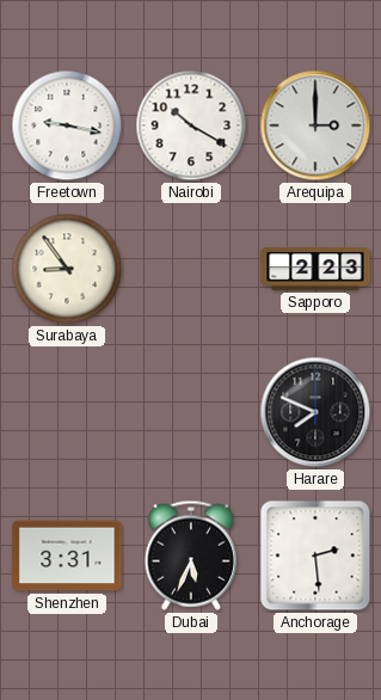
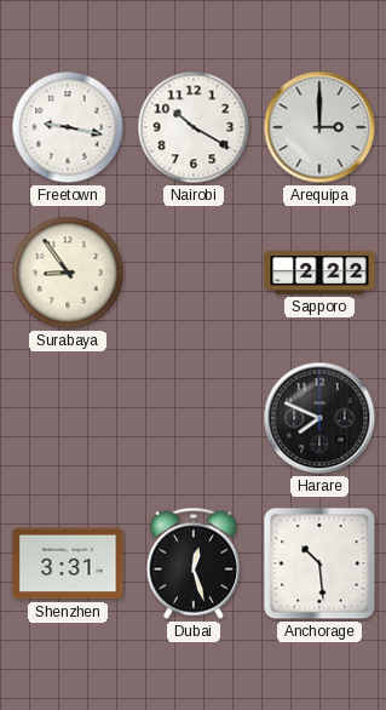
Sapporo: 2:23 -> 2:22 (319, 273)
Dubai: 5:34 -> 12:27 (192, 563)
Anchorage: 2:29 -> 10:29 (319, 563)
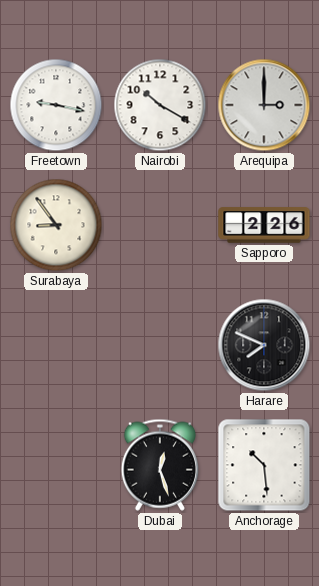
Sapporo: 2:22 -> 2:26 (264, 225)
Shenzhen: 3:31 -> none (68, 563)
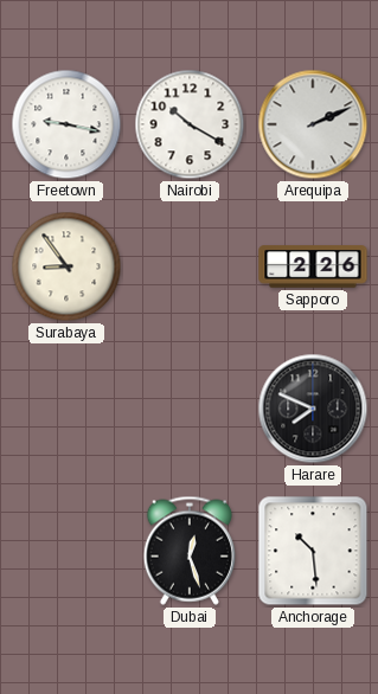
Arequipa: 3:00 -> 2:11 (313, 124)
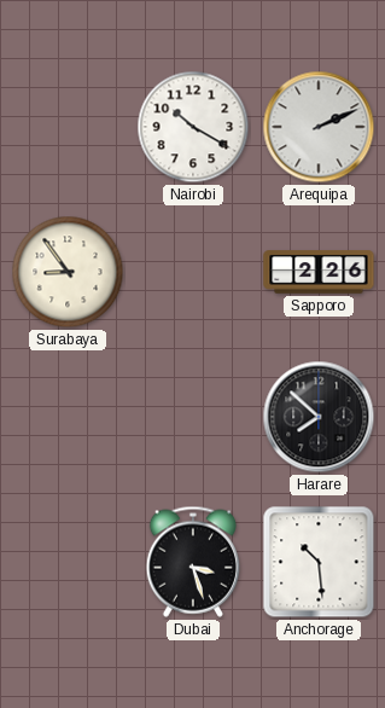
Freetown: 9:17 -> none (66, 124)
Harare: 7:49 -> 7:52 (319, 417)
Dubai: 12:27 -> 3:27 (192, 562)
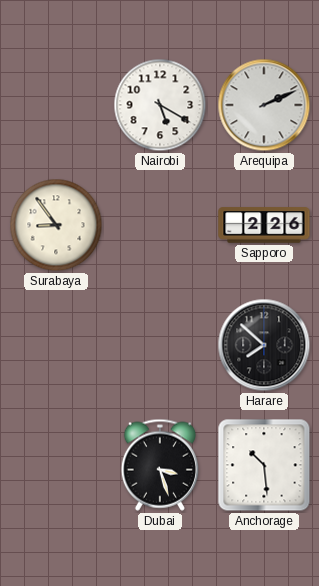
Nairobi: 10:20 -> 5:20 (160, 105)
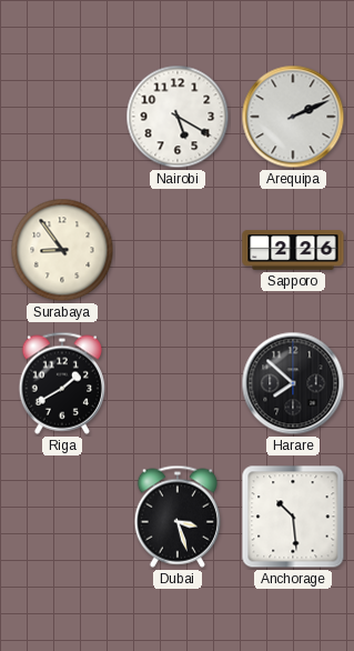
Riga: none -> 1:40 (61, 383)
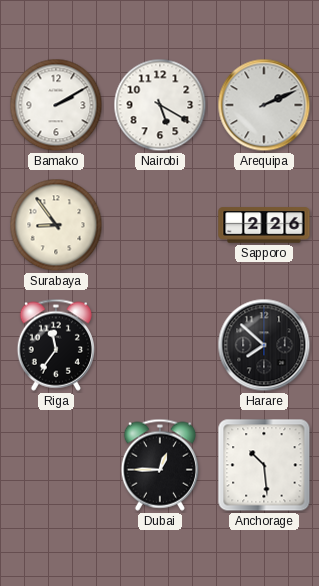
Bamako: none -> 2:10 (56, 105)
Riga: 1:40 -> 11:36 (55, 345)
Dubai: 3:27 -> 12:45 (159, 465)
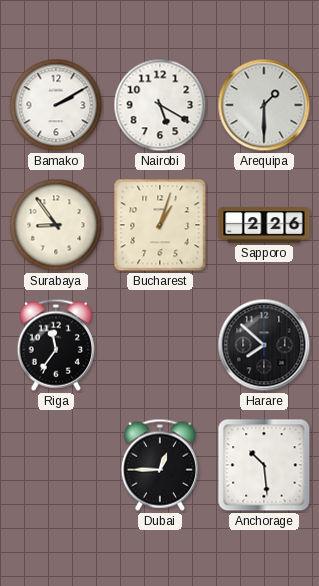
Arequipa: 2:11 -> 1:30 (264, 105)
Bucharest: none -> 1:03 (160, 225)
